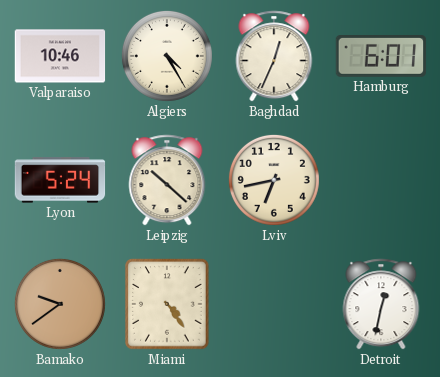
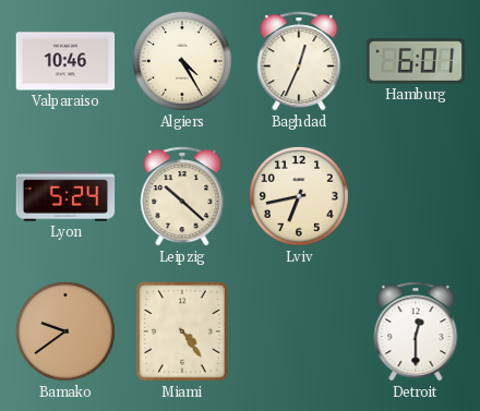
Detroit: 12:32 -> 12:30 (416, 331)
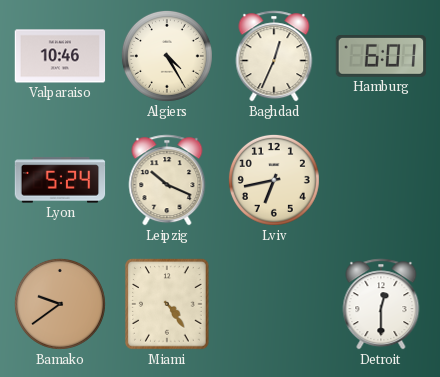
Leipzig: 10:22 -> 10:19 (167, 180)
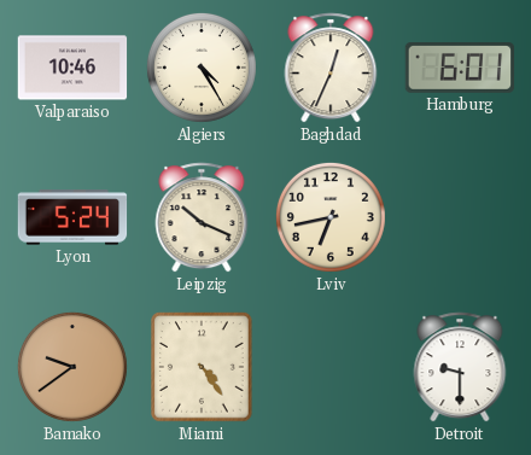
Detroit: 12:30 -> 9:30 (460, 367)
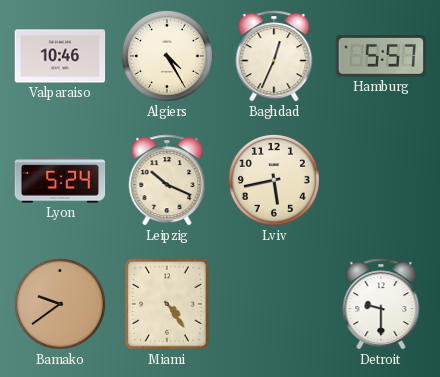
Hamburg: 6:01 -> 5:57 (381, 57)
Lviv: 6:43 -> 5:43 (274, 180)
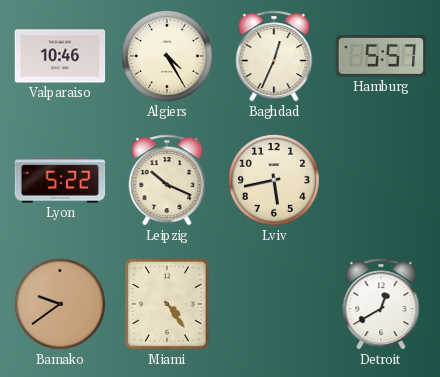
Lyon: 5:24 -> 5:22 (60, 180)
Detroit: 9:30 -> 12:40 (381, 304)
